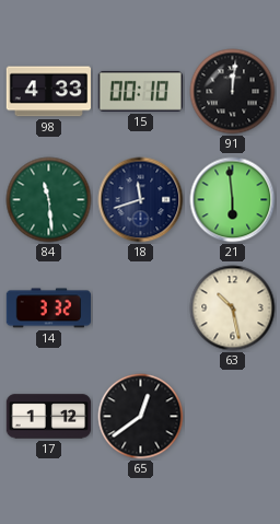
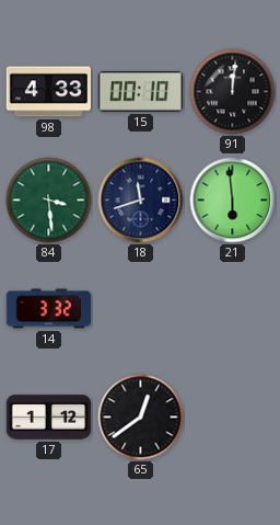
84: 11:29 -> 3:29 (49, 201)
63: 10:28 -> none (233, 308)
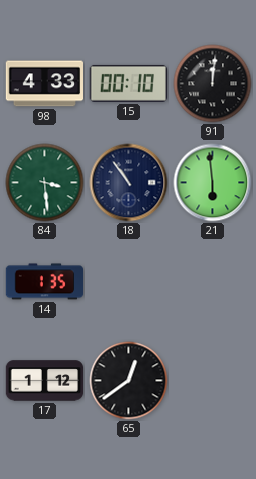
18: 11:42 -> 10:54 (129, 183)
14: 3:32 -> 1:35 (44, 282)
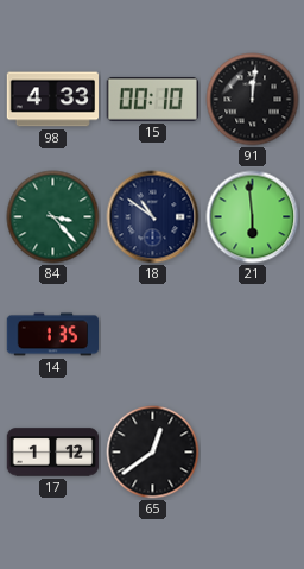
84: 3:29 -> 3:23 (53, 217)
18: 10:54 -> 10:51 (153, 217)
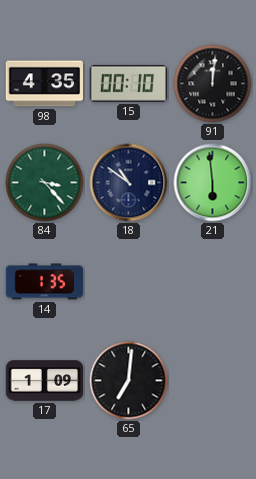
98: 4:33 -> 4:35 (44, 84)
17: 1:12 -> 1:09 (45, 381)
65: 12:39 -> 7:01 (129, 381)
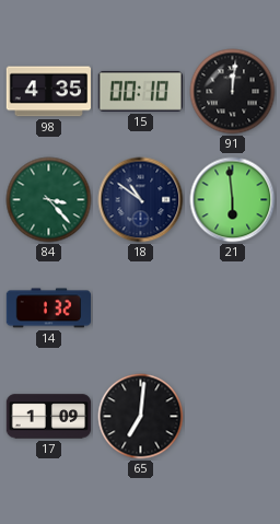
14: 1:35 -> 1:32 (48, 308)
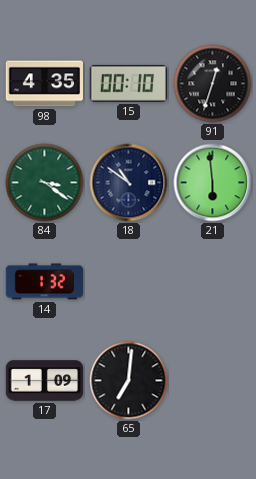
91: 12:01 -> 12:33 (213, 84)
84: 3:23 -> 3:21 (45, 183)
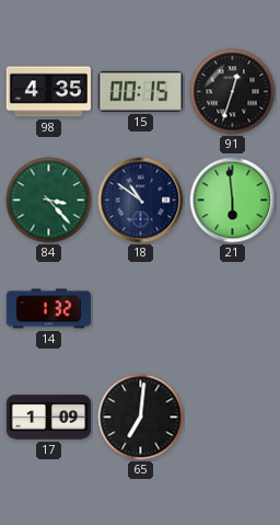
15: 00:10 -> 00:15 (140, 91)
84: 3:21 -> 3:23 (49, 201)
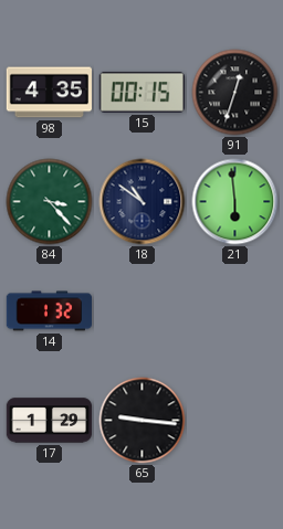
17: 1:09 -> 1:29 (50, 421)
65: 7:01 -> 9:16 (143, 421)
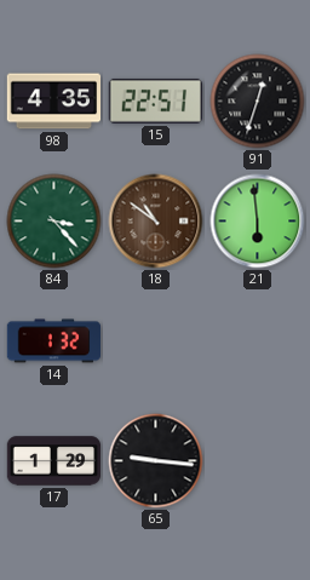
15: 00:15 -> 22:51 (155, 101)
18 dial: navy -> brown (156, 222)
